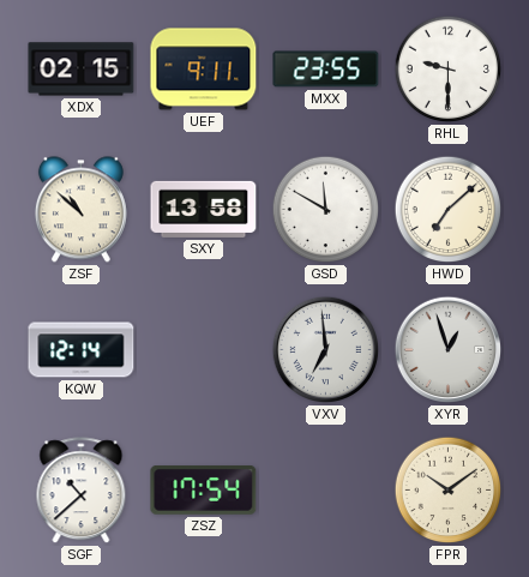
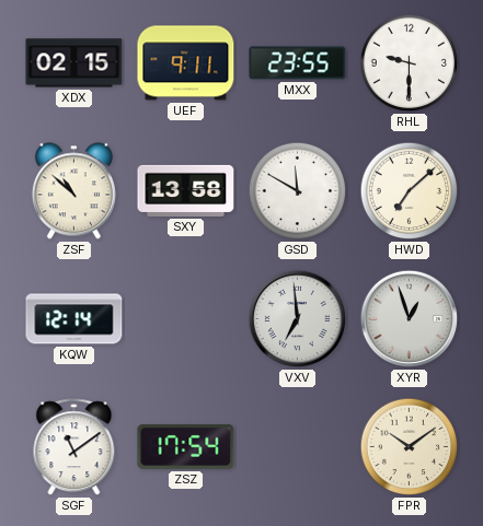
SGF: 10:38 -> 11:09 (74, 447)
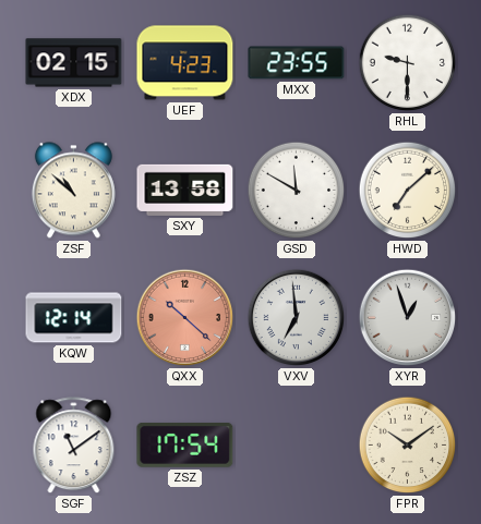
UEF: 9:11 -> 4:23 (185, 63)
QXX: none -> 10:22 (185, 318)
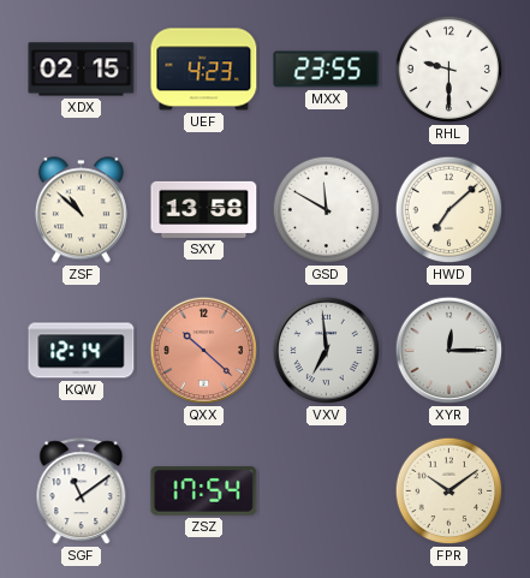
XYR: 12:57 -> 12:15 (449, 351)
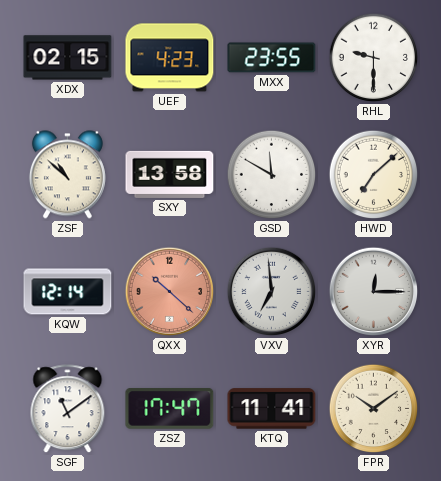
ZSZ: 17:54 -> 17:47 (170, 409)
KTQ: none -> 11:41 (272, 409)
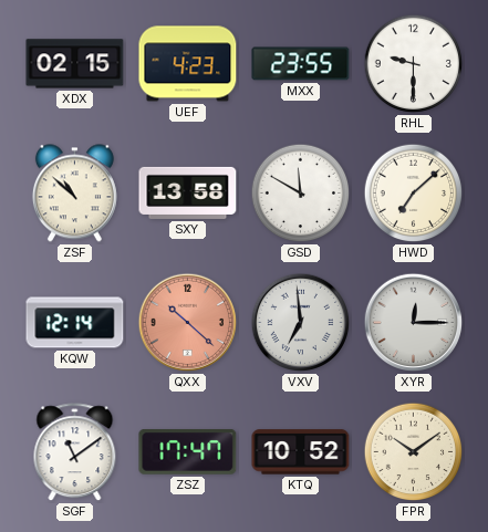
KTQ: 11:41 -> 10:52 (301, 452)
